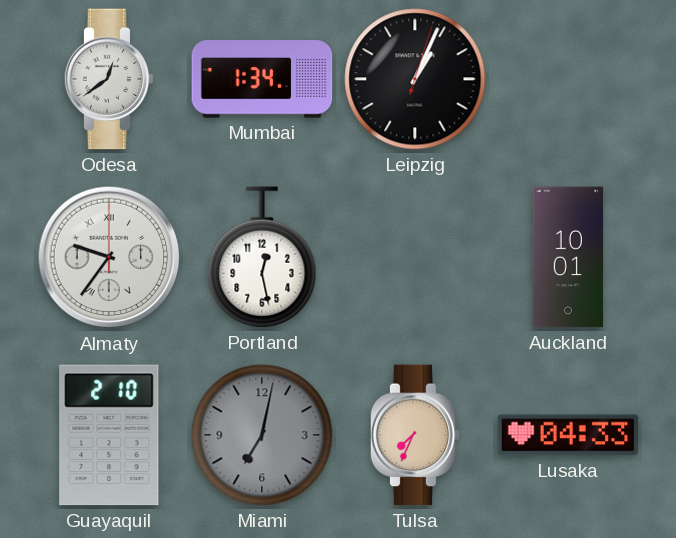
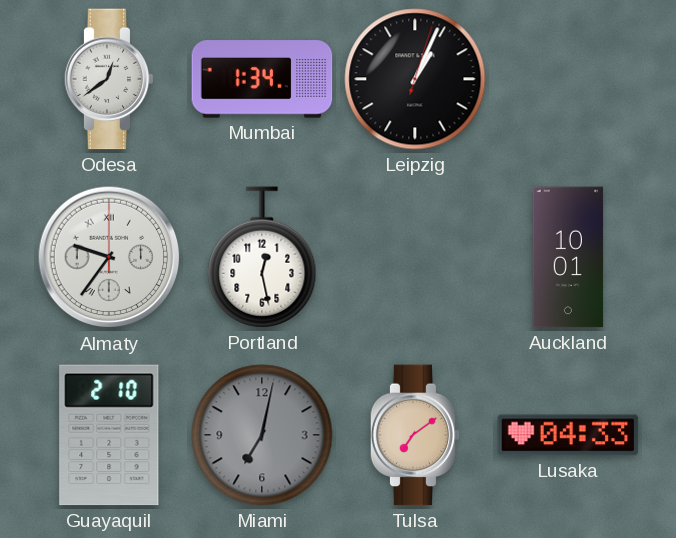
Tulsa: 7:34 -> 7:09 (415, 435)
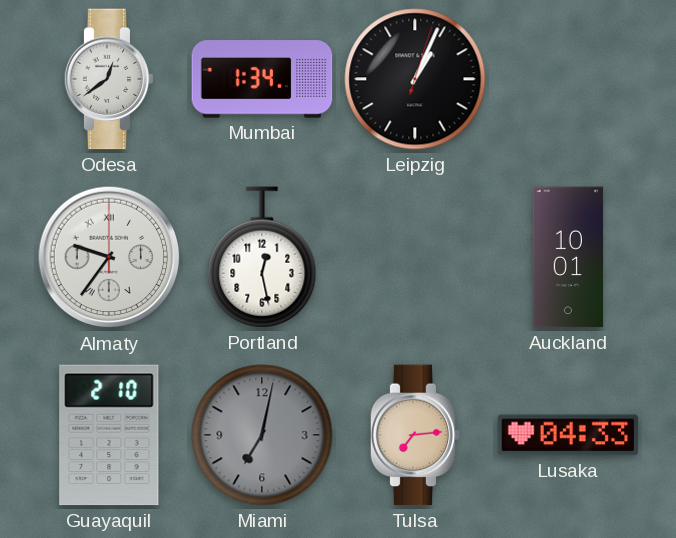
Tulsa: 7:09 -> 7:14 (415, 435)
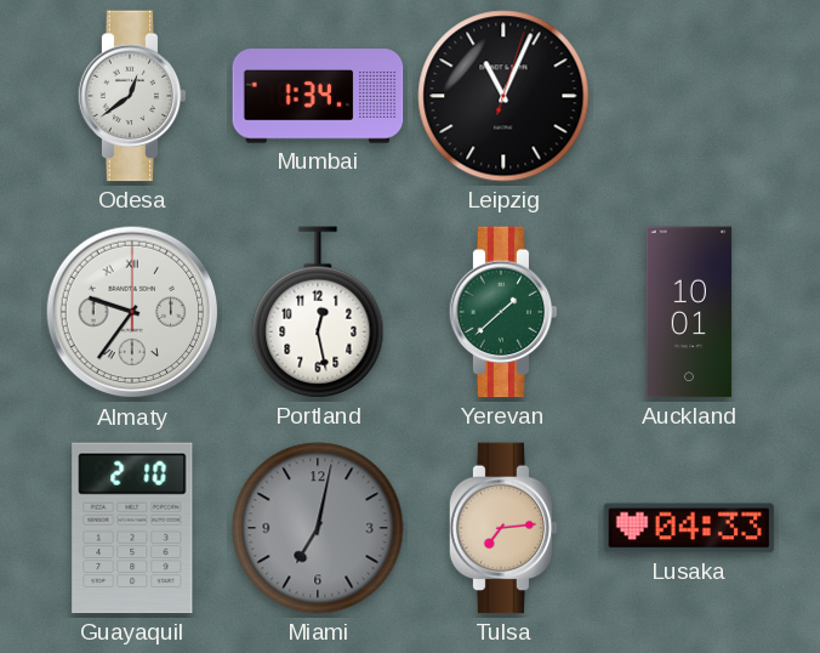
Leipzig: 1:04 -> 11:04 (503, 96)
Yerevan: none -> 1:38 (503, 312)
